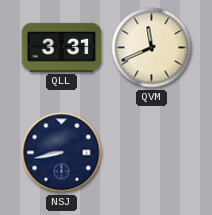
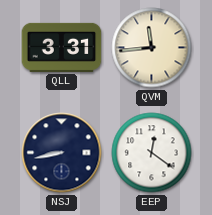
QVM: 11:41 -> 11:44 (152, 48)
EEP: none -> 12:21 (152, 153)
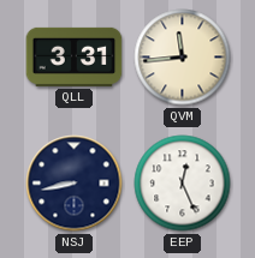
EEP: 12:21 -> 12:26 (183, 184)
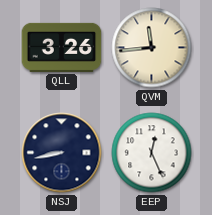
QLL: 3:31 -> 3:26 (62, 47)
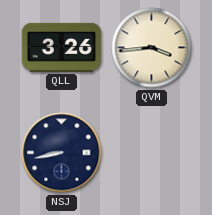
QVM: 11:44 -> 3:44 (152, 48)
EEP: 12:26 -> none (152, 153)
